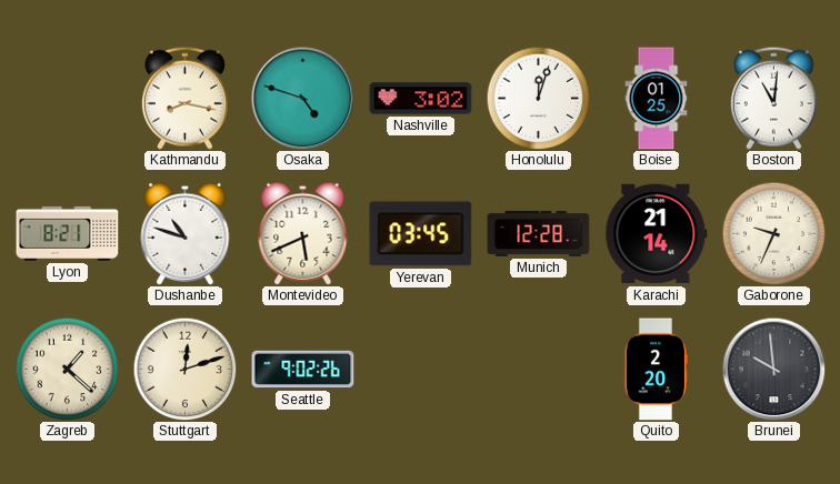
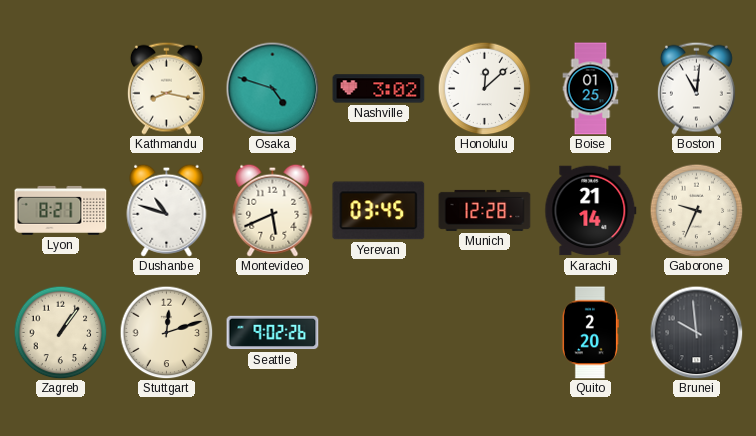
Honolulu: 12:03 -> 12:08 (484, 88)
Zagreb: 1:22 -> 1:06 (60, 332)
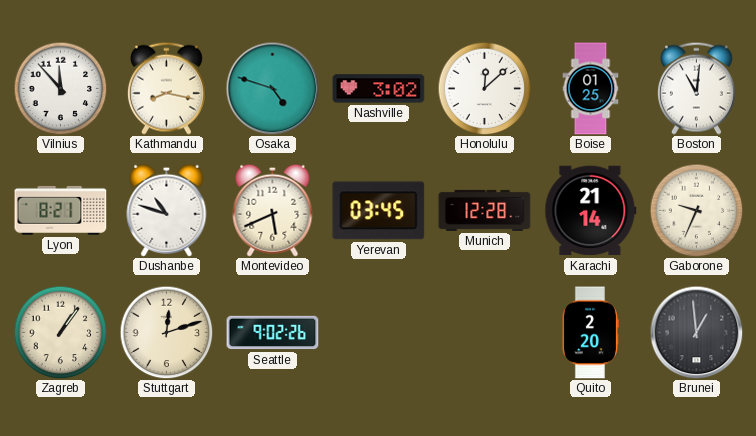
Vilnius: none -> 11:53 (60, 88)
Brunei: 9:59 -> 12:59 (696, 332)
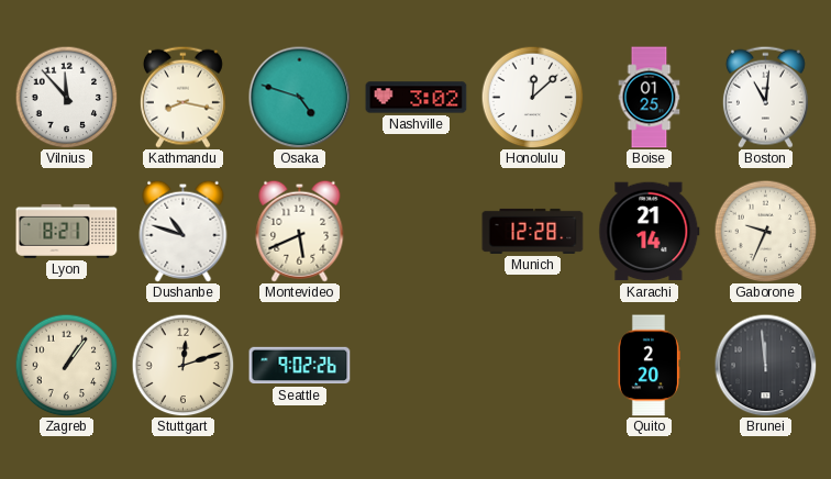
Yerevan: 03:45 -> none (379, 211)
Brunei: 12:59 -> 11:59 (765, 365)
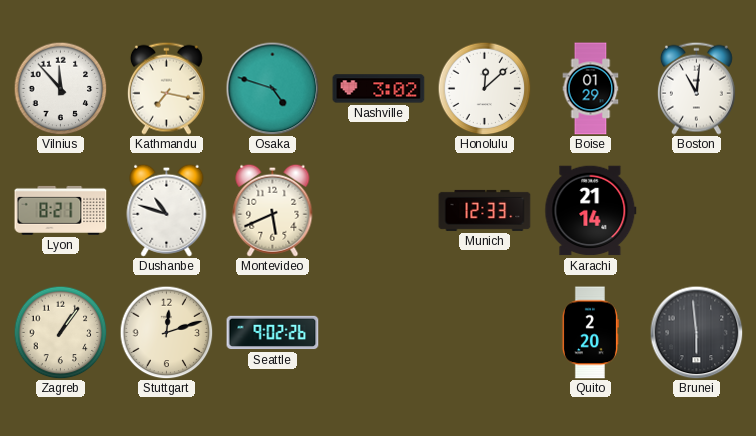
Kathmandu: 8:17 -> 7:17 (166, 88)
Boise: 01:25 -> 01:29 (591, 89)
Munich: 12:28 -> 12:33 (485, 210)
Gaborone: 9:34 -> none (765, 231)
Brunei: 11:59 -> 5:59 (696, 332)
